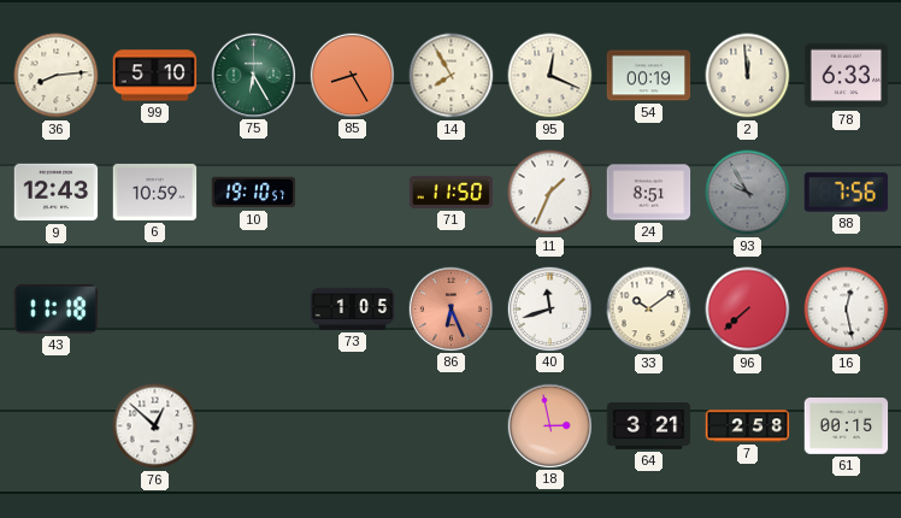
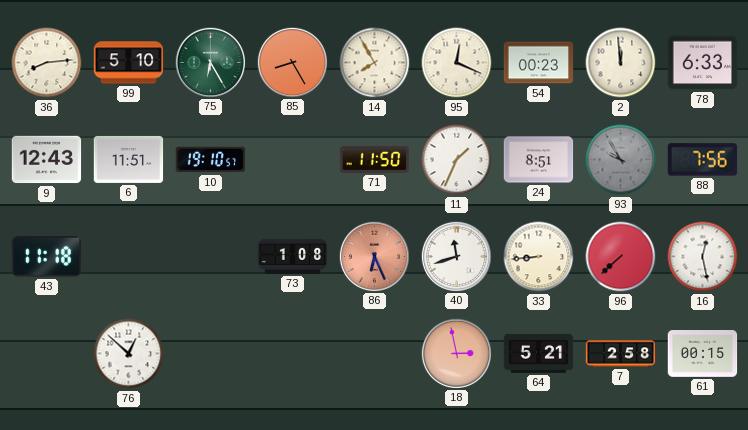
54: 00:19 -> 00:23 (539, 63)
6: 10:59 -> 11:51 (129, 159)
73: 1:05 -> 1:08 (293, 256)
33: 10:09 -> 8:44 (539, 257)
64: 3:21 -> 5:21 (539, 354)
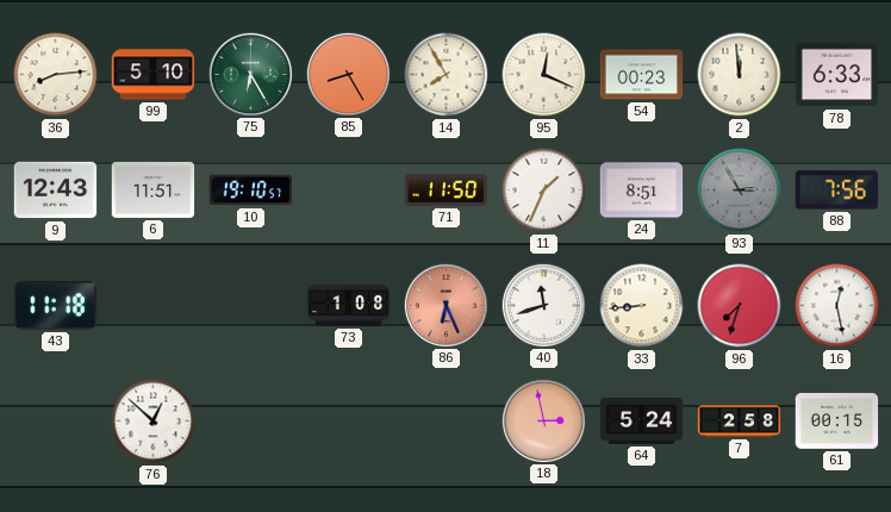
93: 9:55 -> 2:55 (740, 191)
96: 7:38 -> 7:33 (740, 306)
64: 5:21 -> 5:24 (642, 422)
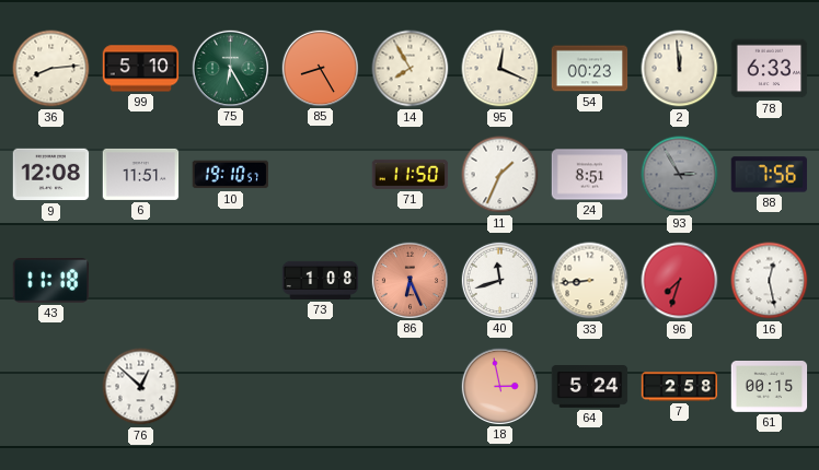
9: 12:43 -> 12:08 (51, 175)
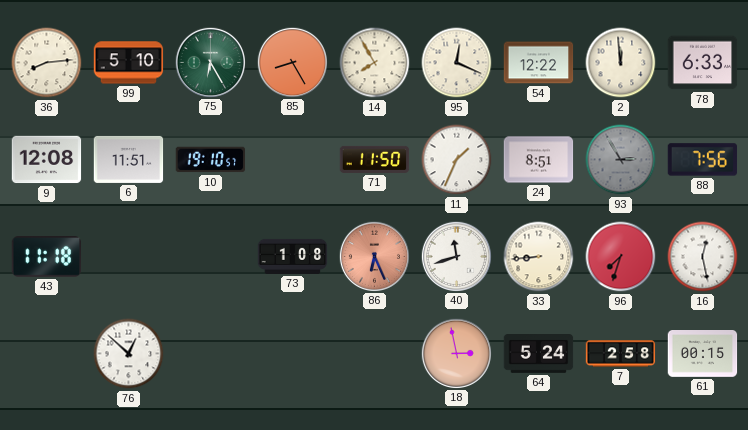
54: 00:23 -> 12:22 (539, 63)
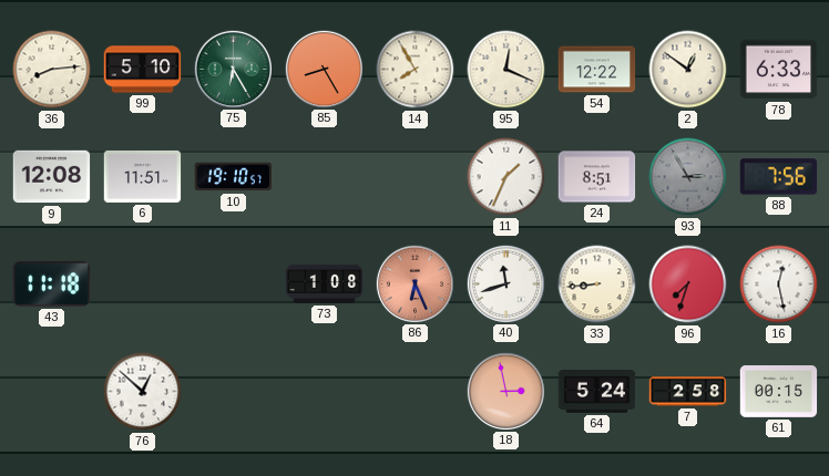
2: 11:59 -> 12:51 (688, 70)
71: 11:50 -> none (375, 159)
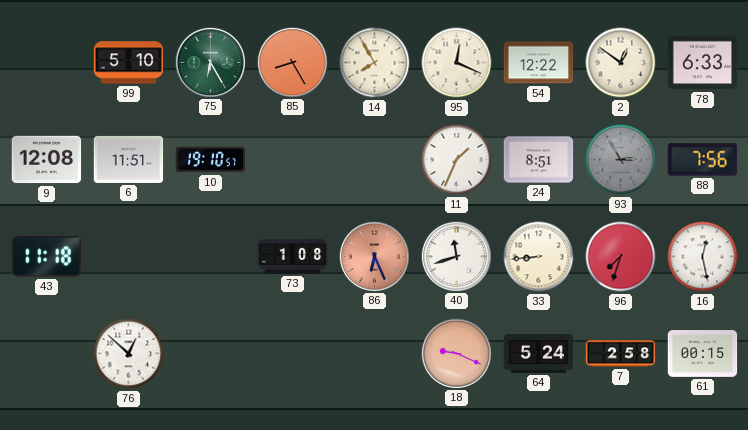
36: 8:14 -> none (52, 70)
18: 2:58 -> 9:19 (456, 353)
